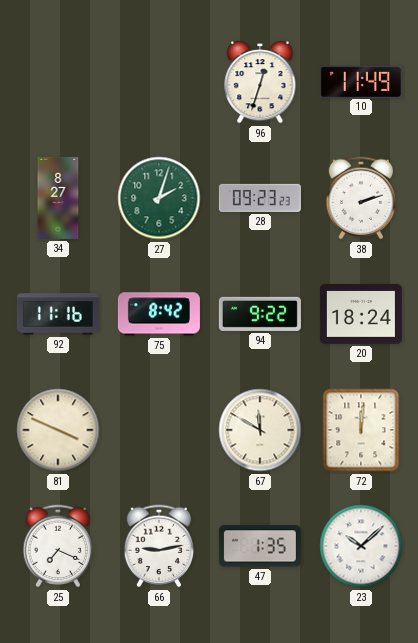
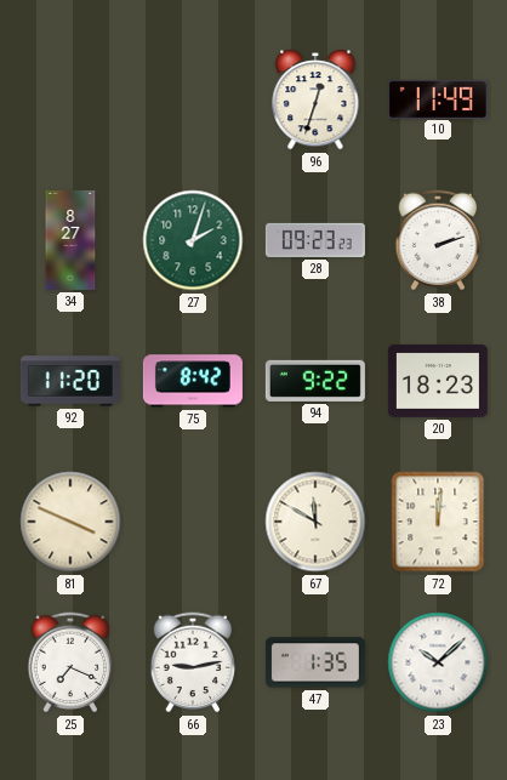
92: 11:16 -> 11:20 (70, 381)
20: 18:24 -> 18:23 (438, 381)
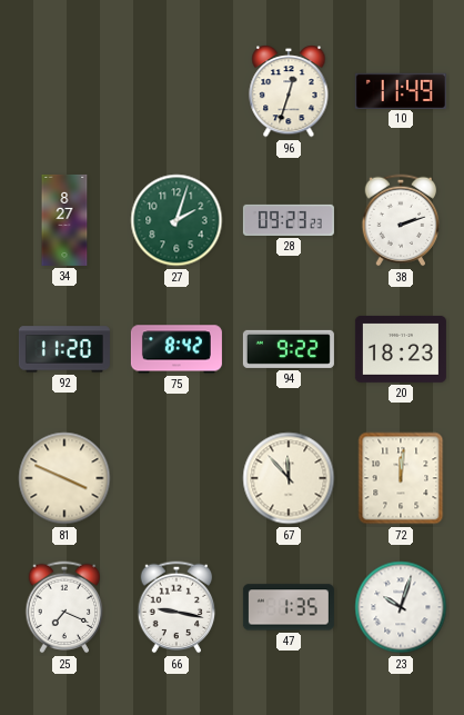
67: 11:50 -> 11:53 (289, 478)
66: 9:13 -> 9:17 (176, 607)
23: 10:08 -> 10:03 (401, 607)
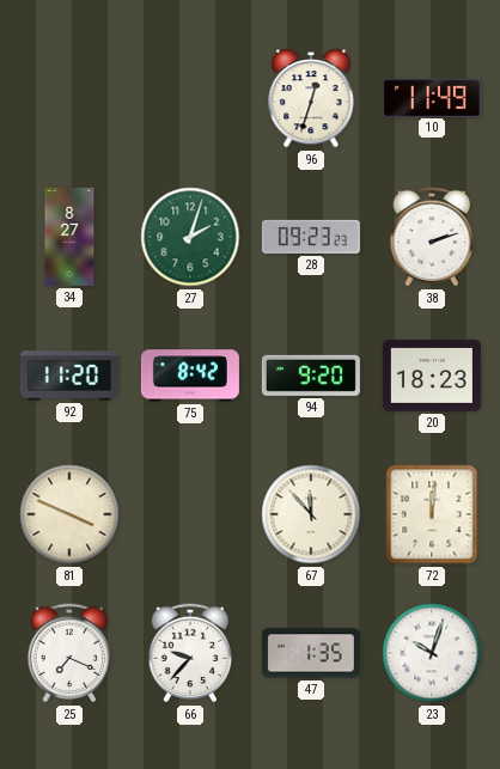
94: 9:22 -> 9:20 (311, 376)
66: 9:17 -> 9:37 (190, 653)
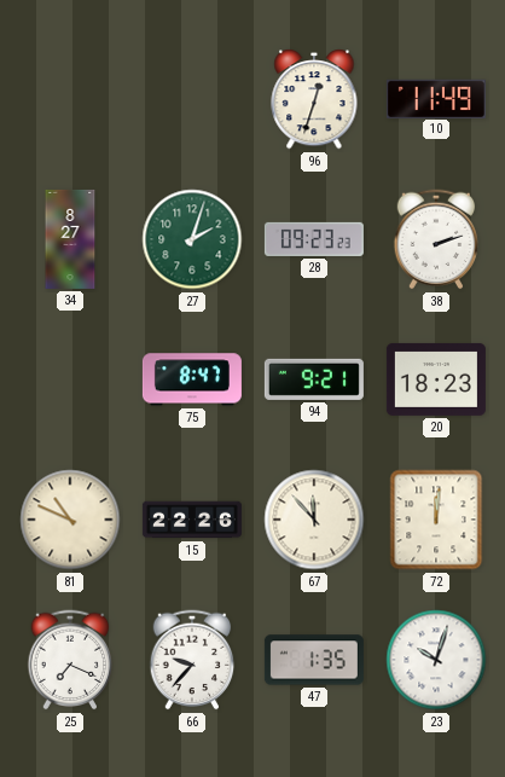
92: 11:20 -> none (69, 376)
75: 8:42 -> 8:47 (192, 379)
94: 9:20 -> 9:21 (314, 379)
81: 3:49 -> 10:49 (70, 520)
15: none -> 22:26 (192, 520)
